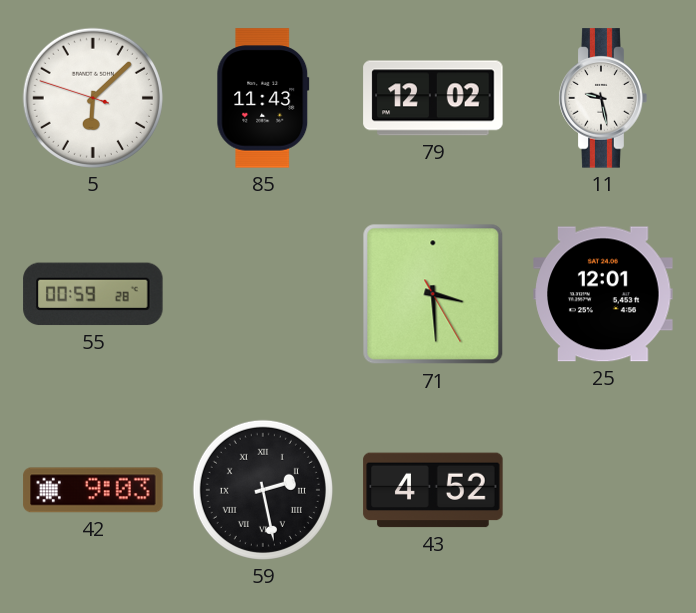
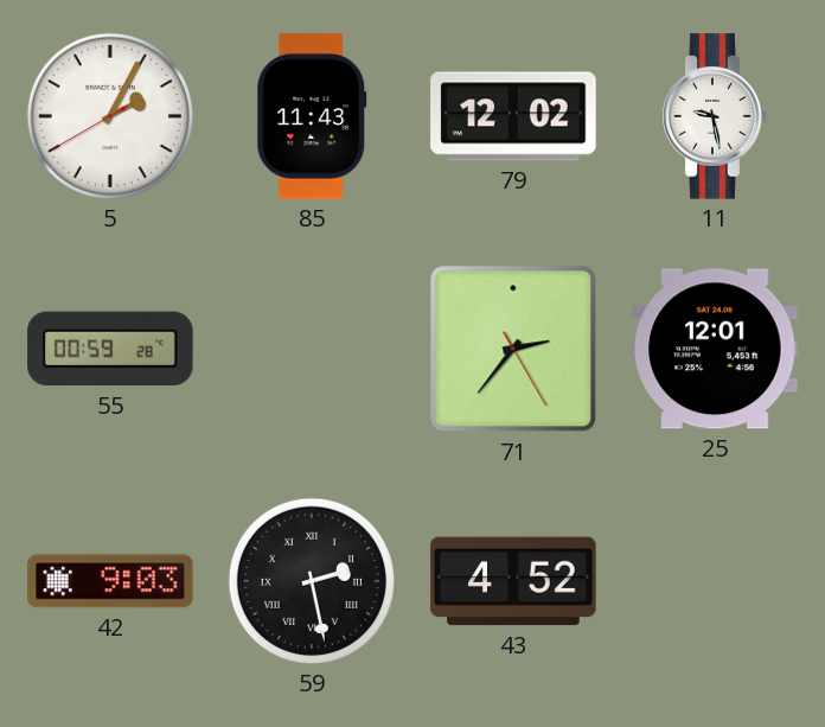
5: 6:07 -> 2:04 (110, 116)
71: 3:29 -> 2:36 (513, 349)
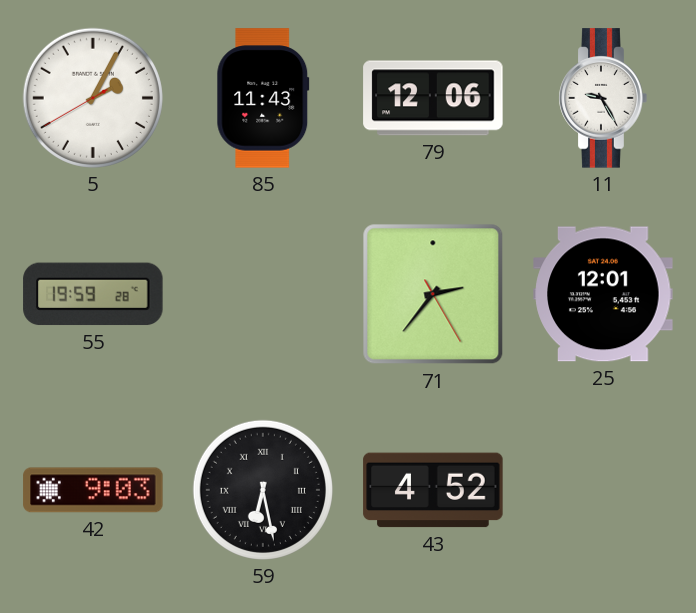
79: 12:02 -> 12:06 (433, 98)
11: 9:28 -> 9:25 (603, 98)
55: 00:59 -> 19:59 (93, 294)
59: 2:28 -> 6:28 (263, 490)
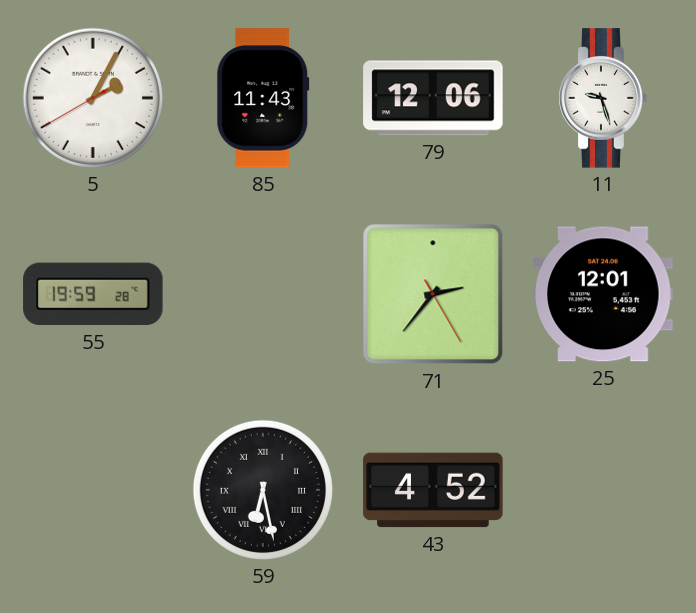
11: 9:25 -> 9:27 (603, 98)
42: 9:03 -> none (93, 490)
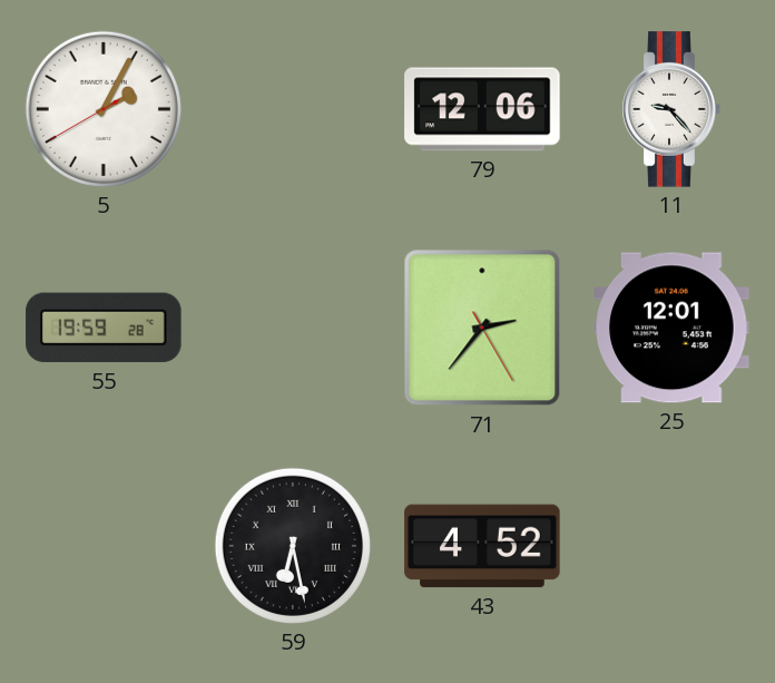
85: 11:43 -> none (263, 98)
11: 9:27 -> 9:23 (671, 109)
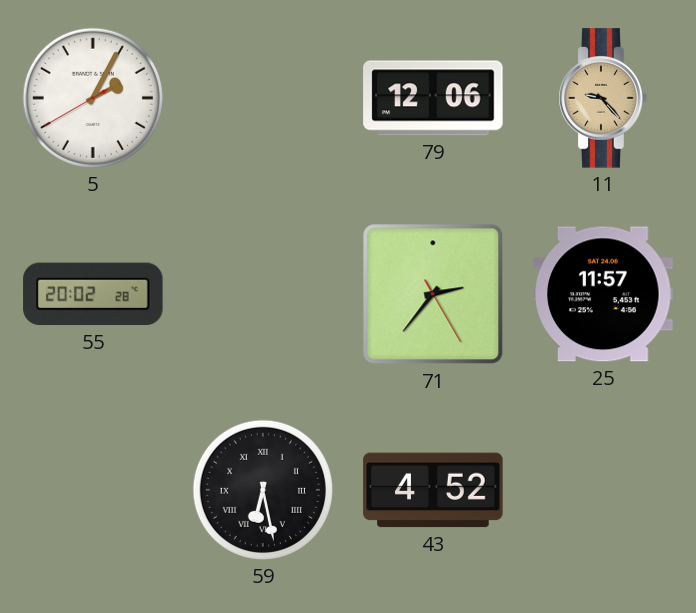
11 dial: white -> champagne (603, 98)
55: 19:59 -> 20:02 (93, 294)
25: 12:01 -> 11:57 (603, 294)
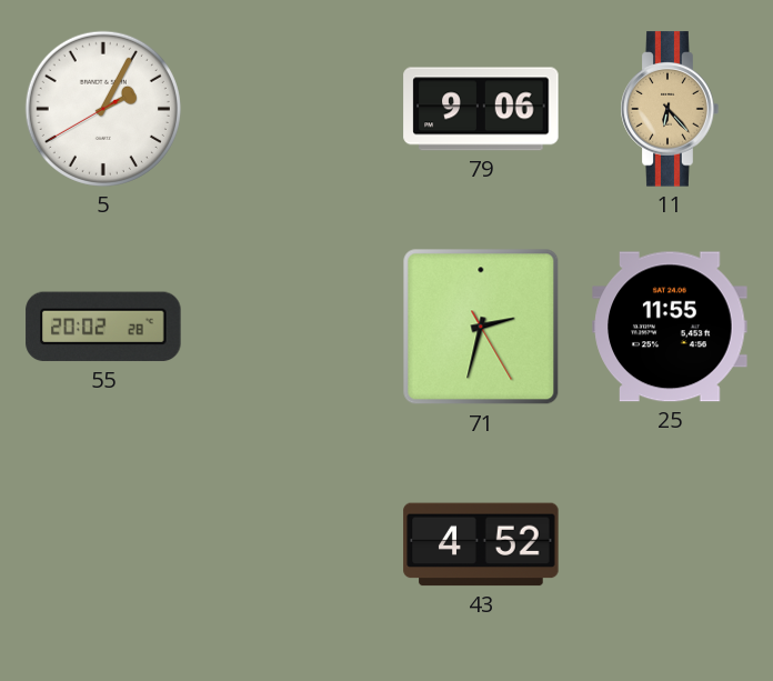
79: 12:06 -> 9:06 (481, 109)
11: 9:23 -> 6:23 (670, 109)
71: 2:36 -> 2:32 (481, 327)
25: 11:57 -> 11:55 (670, 327)
59: 6:28 -> none (263, 490)
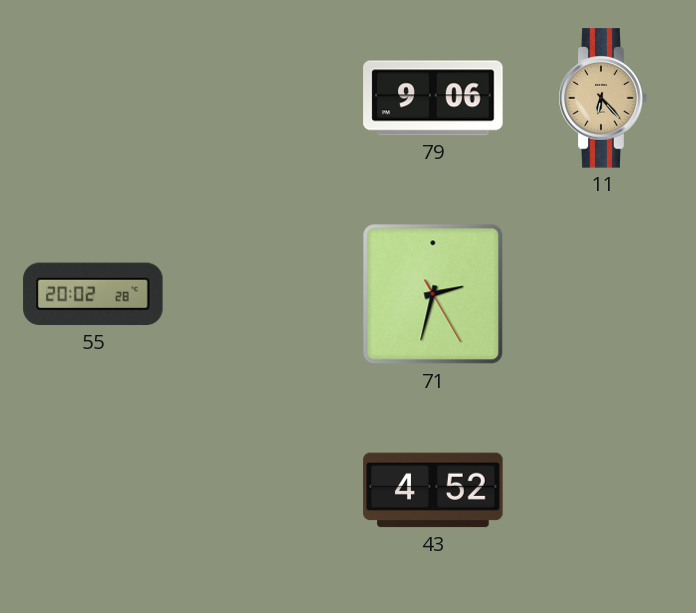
5: 2:04 -> none (103, 109)
25: 11:55 -> none (670, 327)
